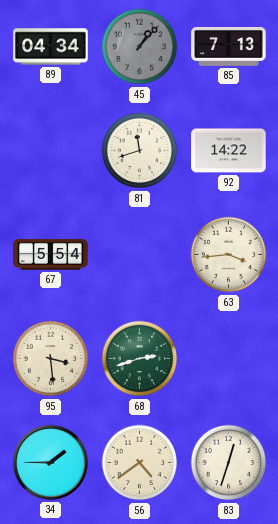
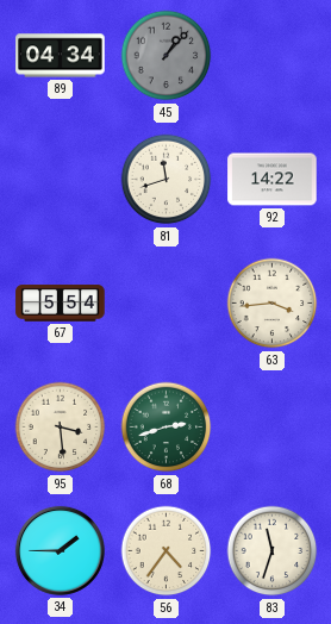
85: 7:13 -> none (229, 47)
56: 4:39 -> 4:36 (167, 551)
83: 12:33 -> 11:33 (273, 551)
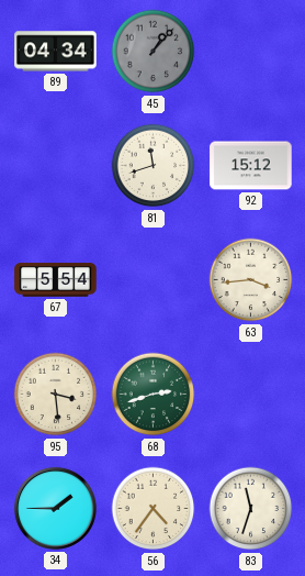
92: 14:22 -> 15:12 (251, 166)
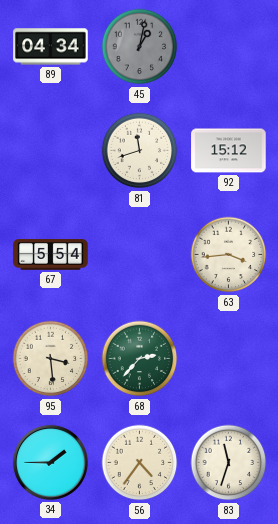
45: 1:07 -> 1:02 (140, 47)
68: 2:42 -> 2:37 (140, 359)
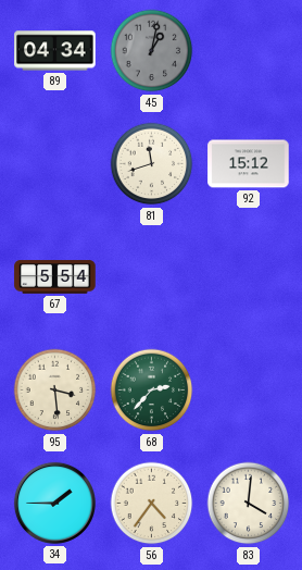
63: 3:44 -> none (229, 255)
83: 11:33 -> 4:01 (249, 504)
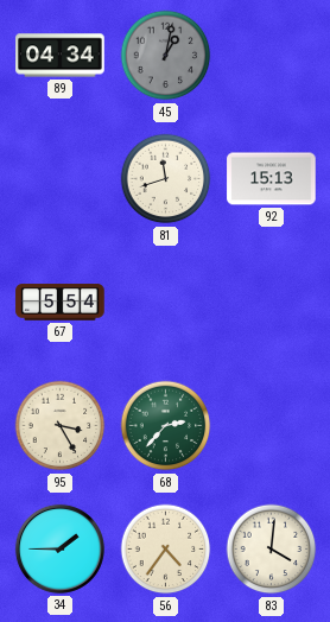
92: 15:12 -> 15:13 (272, 179)
95: 3:29 -> 3:25 (61, 426)
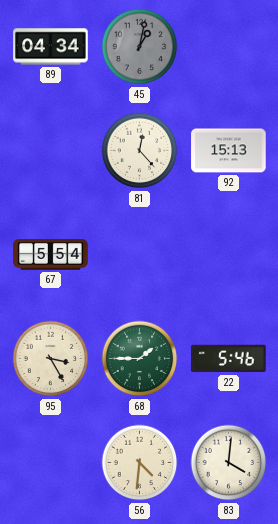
81: 11:42 -> 12:23 (140, 151)
68: 2:37 -> 1:45 (140, 359)
22: none -> 5:46 (229, 359)
34: 1:45 -> none (59, 548)
56: 4:36 -> 4:31 (140, 463)
